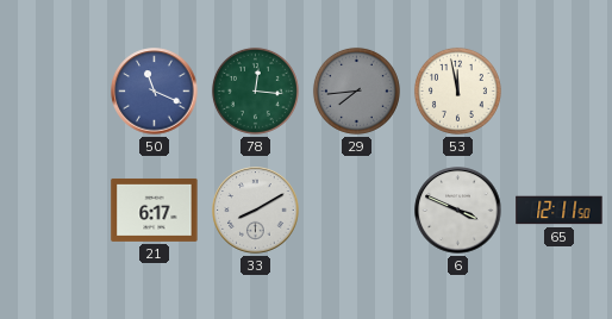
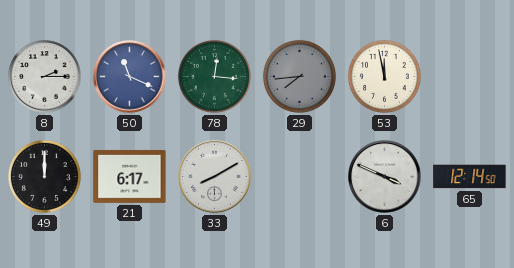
8: none -> 2:15 (45, 77)
49: none -> 12:00 (44, 176)
65: 12:11 -> 12:14 (470, 177)
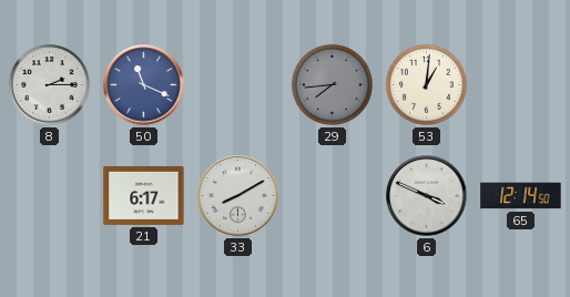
78: 12:16 -> none (214, 76)
53: 11:58 -> 1:01 (426, 84)
49: 12:00 -> none (44, 176)
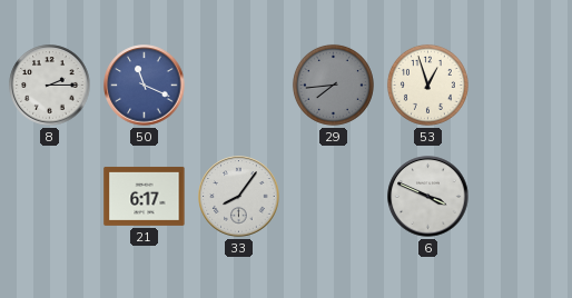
53: 1:01 -> 12:57 (427, 85)
33: 8:10 -> 8:06 (239, 197)
65: 12:14 -> none (521, 196)
